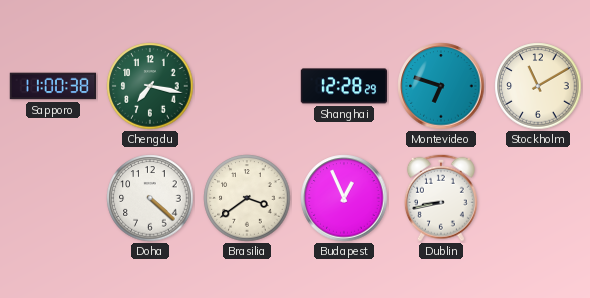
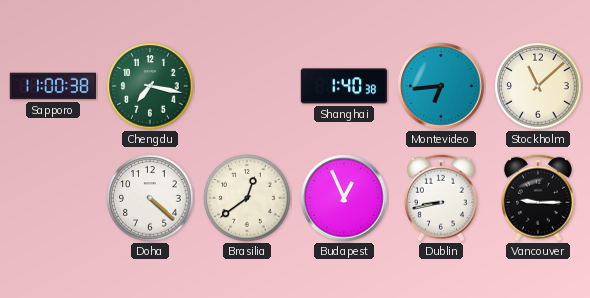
Shanghai: 12:28 -> 1:40 (344, 86)
Montevideo: 6:48 -> 6:44 (441, 86)
Stockholm: 11:10 -> 11:08 (538, 86)
Brasilia: 3:39 -> 12:39 (247, 198)
Vancouver: none -> 9:15 (538, 198)
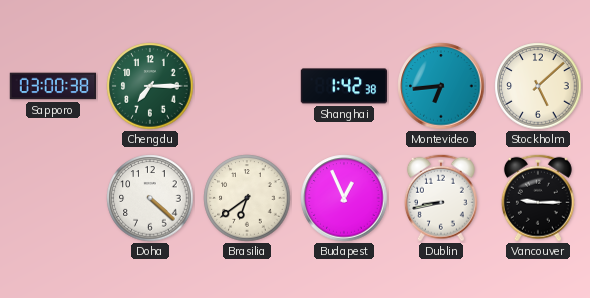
Sapporo: 11:00 -> 03:00 (53, 86)
Chengdu: 7:17 -> 7:15 (150, 86)
Shanghai: 1:40 -> 1:42 (344, 86)
Stockholm: 11:08 -> 5:08 (538, 86)
Brasilia: 12:39 -> 6:39 (247, 198)
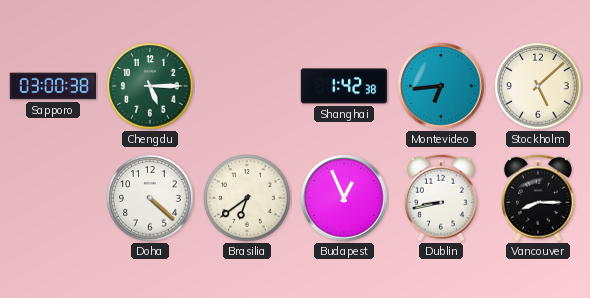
Chengdu: 7:15 -> 5:15 (150, 86)
Vancouver: 9:15 -> 8:15 (538, 198)
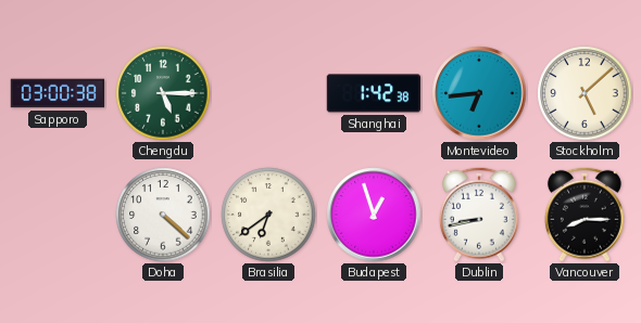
Budapest: 12:56 -> 12:57 (374, 215)
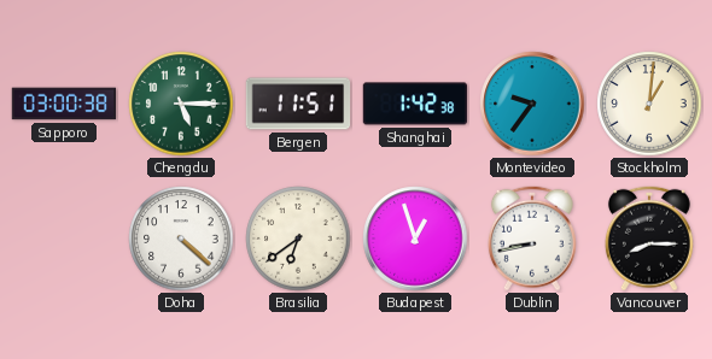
Bergen: none -> 11:51 (298, 104)
Montevideo: 6:44 -> 9:36 (532, 104)
Stockholm: 5:08 -> 1:01 (649, 104)
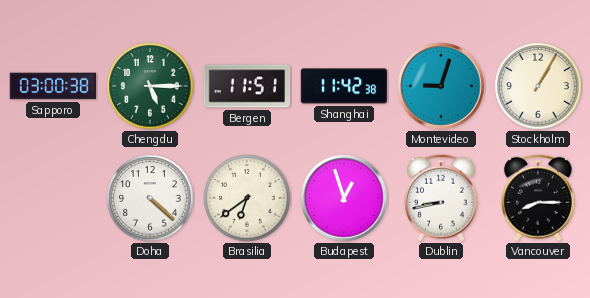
Shanghai: 1:42 -> 11:42 (344, 86)
Montevideo: 9:36 -> 9:03 (441, 86)
Stockholm: 1:01 -> 1:05 (538, 86)
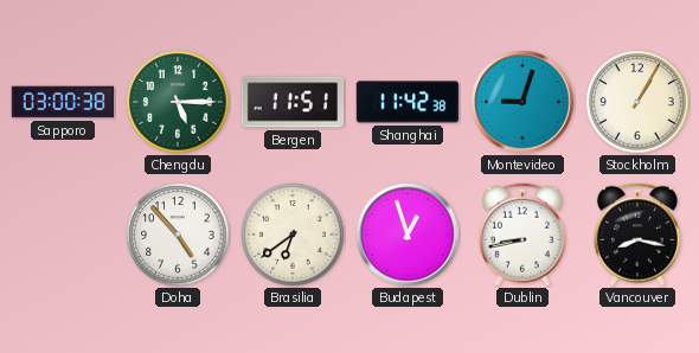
Doha: 4:22 -> 4:53 (178, 235)
Vancouver: 8:15 -> 8:17 (637, 235)
